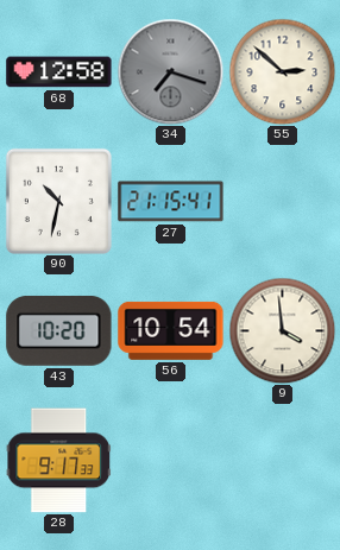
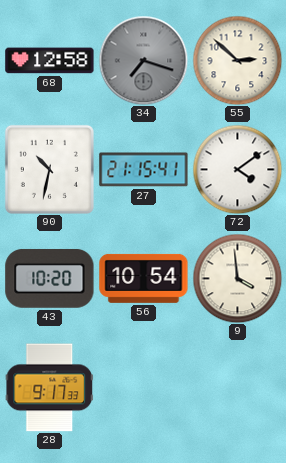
72: none -> 4:09 (237, 169)
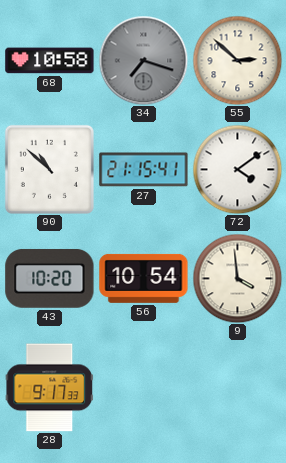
68: 12:58 -> 10:58 (50, 61)
90: 10:32 -> 10:52 (49, 169)
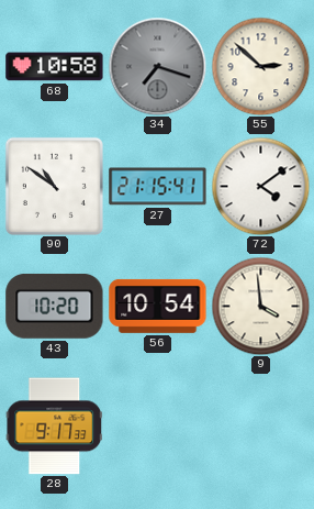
90: 10:52 -> 10:51 (54, 186)
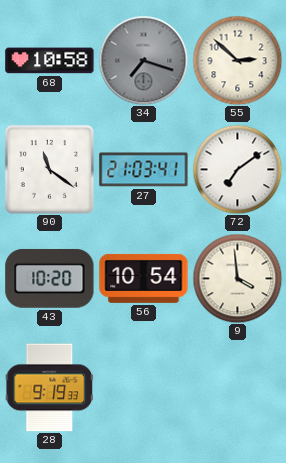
90: 10:51 -> 11:21 (49, 169)
27: 21:15 -> 21:03 (144, 170)
72: 4:09 -> 7:09 (237, 169)
28: 9:17 -> 9:19 (49, 388)
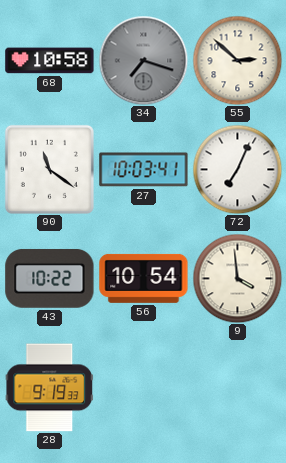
27: 21:03 -> 10:03 (144, 170)
72: 7:09 -> 7:04 (237, 169)
43: 10:20 -> 10:22 (50, 278)
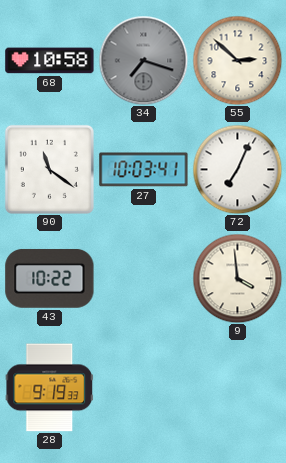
56: 10:54 -> none (144, 278)
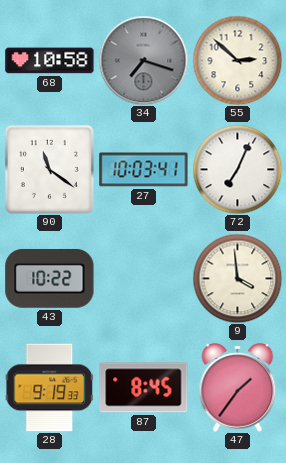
87: none -> 8:45 (144, 388)
47: none -> 1:36 (238, 388)
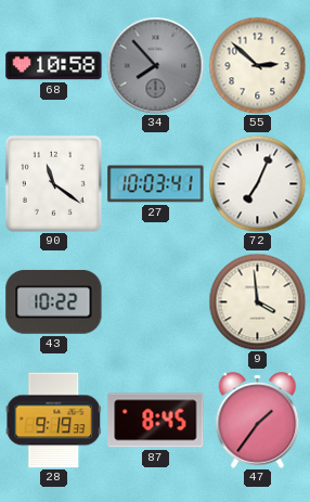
34: 7:18 -> 7:53 (155, 65)
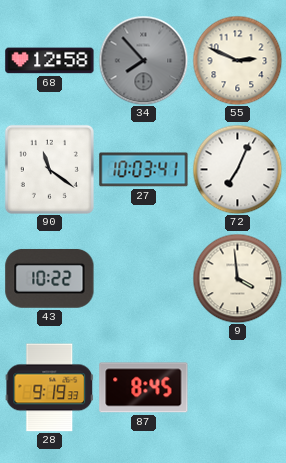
68: 10:58 -> 12:58 (50, 61)
55: 2:52 -> 2:49 (237, 60)
47: 1:36 -> none (258, 421)
